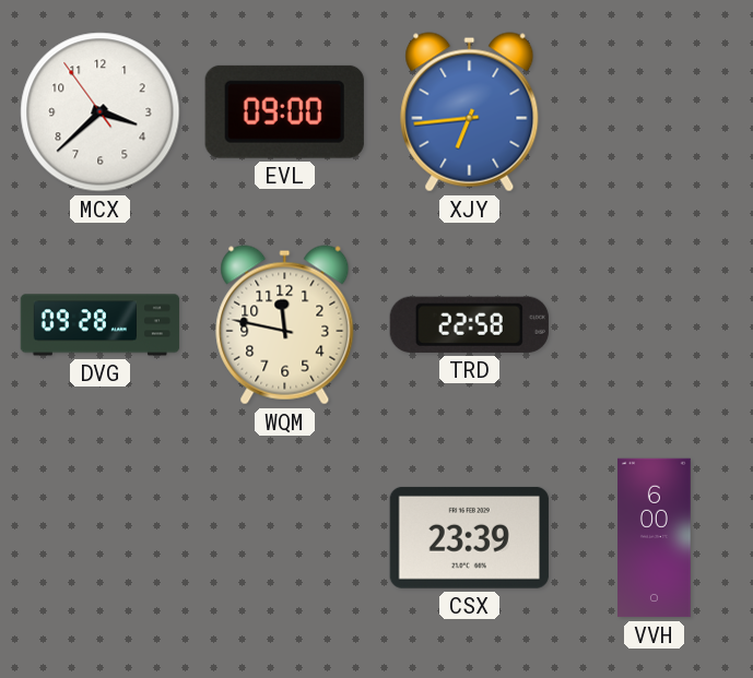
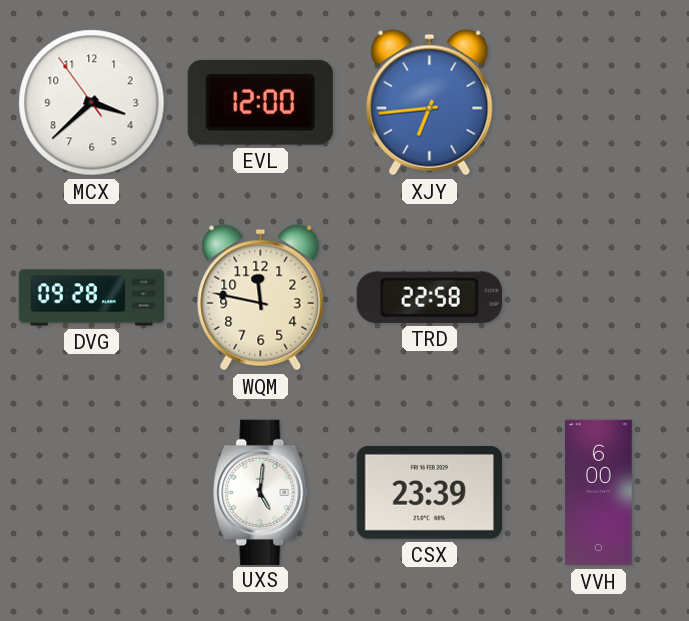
EVL: 09:00 -> 12:00 (260, 102)
UXS: none -> 5:01 (261, 492)
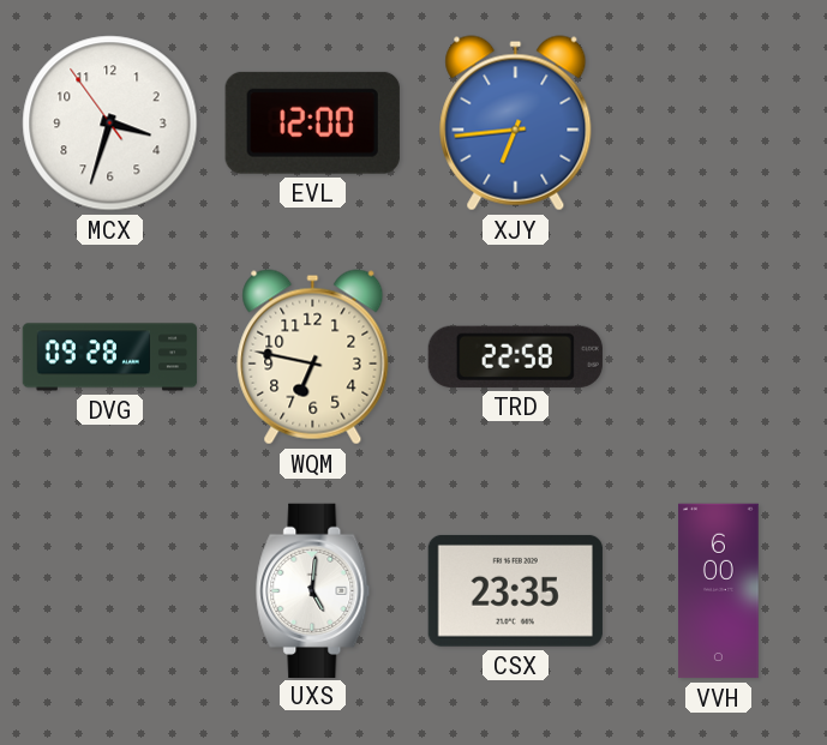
MCX: 3:37 -> 3:32 (110, 124)
WQM: 11:47 -> 6:47 (313, 358)
CSX: 23:39 -> 23:35 (515, 590)
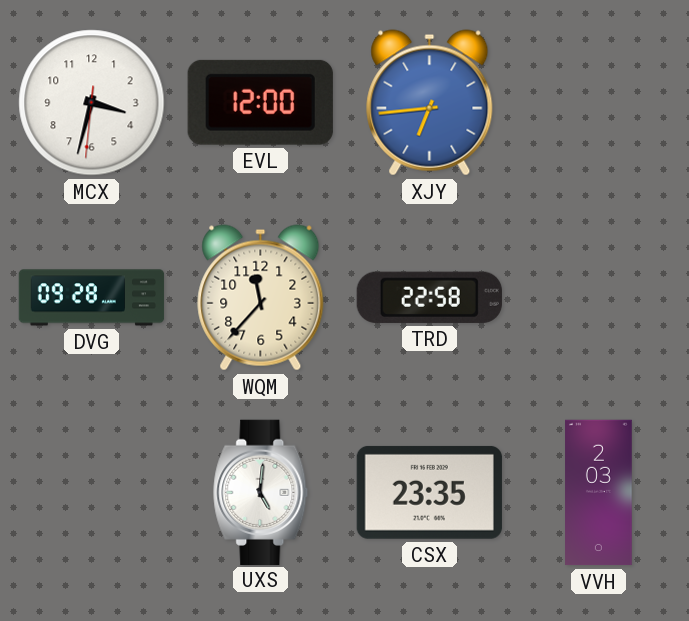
MCX: 3:32:54 -> 3:32:31 (92, 103)
WQM: 6:47 -> 11:37 (261, 298)
VVH: 6:00 -> 2:03 (599, 493)
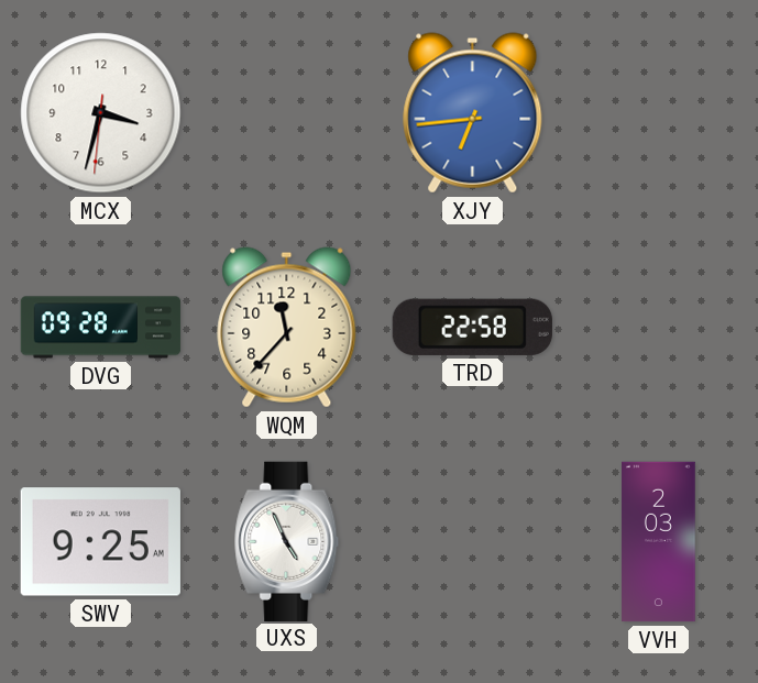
EVL: 12:00 -> none (260, 102)
SWV: none -> 9:25 (100, 542)
UXS: 5:01 -> 4:56 (287, 541)
CSX: 23:35 -> none (429, 492)
